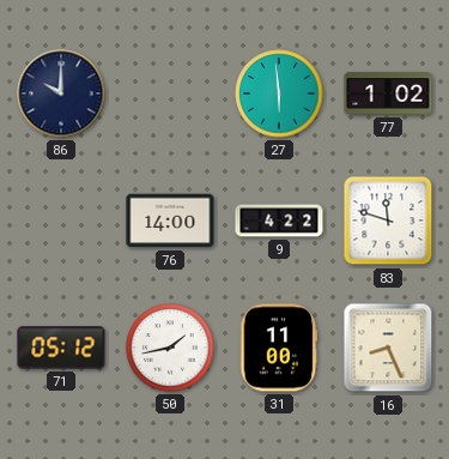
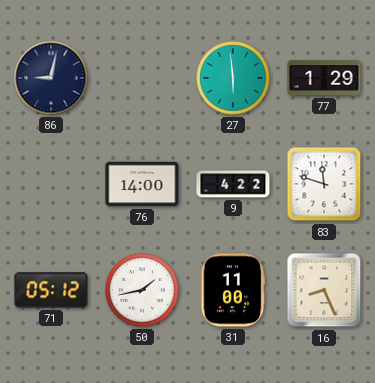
86: 10:00 -> 9:02 (51, 78)
77: 1:02 -> 1:29 (324, 78)
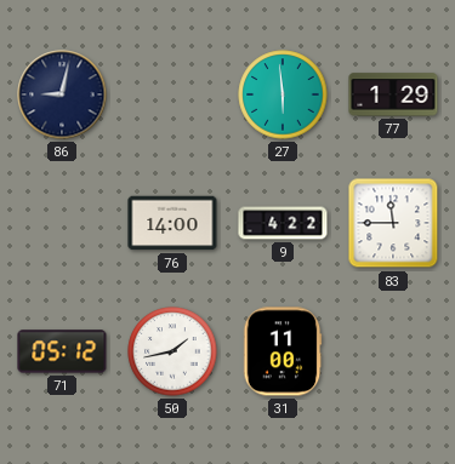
83: 11:48 -> 11:45 (393, 223)
16: 8:26 -> none (324, 290)
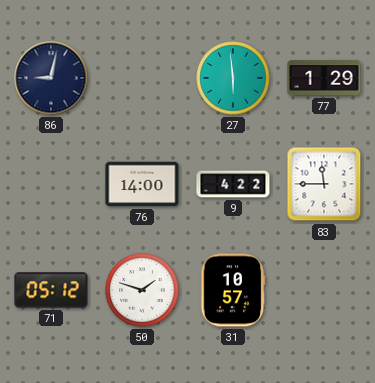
50: 1:43 -> 1:48 (142, 290)
31: 11:00 -> 10:57 (233, 290)
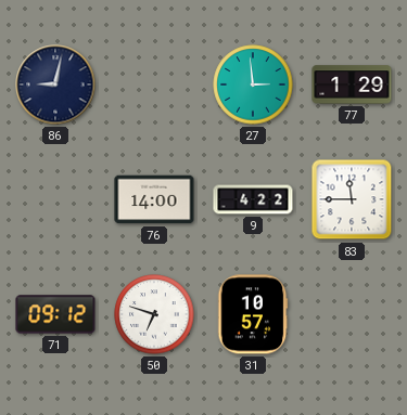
27: 5:59 -> 2:59 (253, 85)
71: 05:12 -> 09:12 (55, 314)
50: 1:48 -> 6:48 (154, 314)
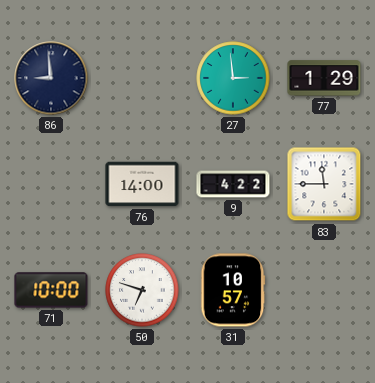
86: 9:02 -> 8:59 (51, 78)
71: 09:12 -> 10:00 (51, 290)
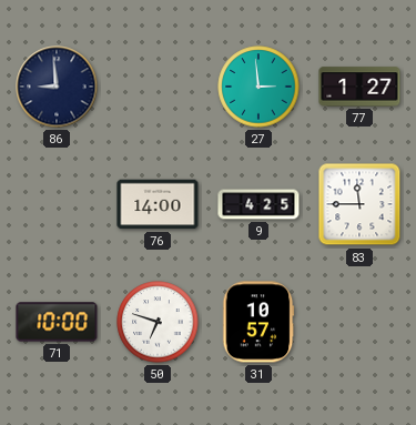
77: 1:29 -> 1:27 (359, 87)
9: 4:22 -> 4:25 (258, 204)
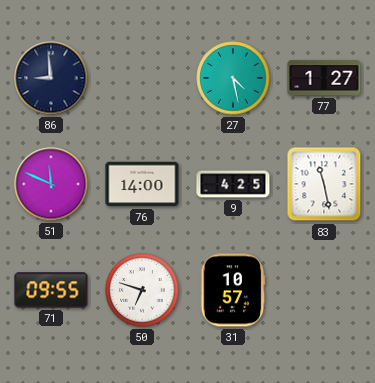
27: 2:59 -> 4:28 (233, 78)
51: none -> 11:49 (51, 184)
83: 11:45 -> 11:28 (324, 184)
71: 10:00 -> 09:55 (51, 290)
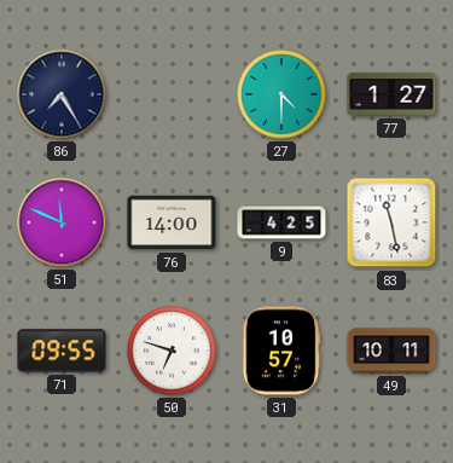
86: 8:59 -> 7:25 (62, 94)
27: 4:28 -> 4:30 (281, 94)
49: none -> 10:11 (391, 351)
